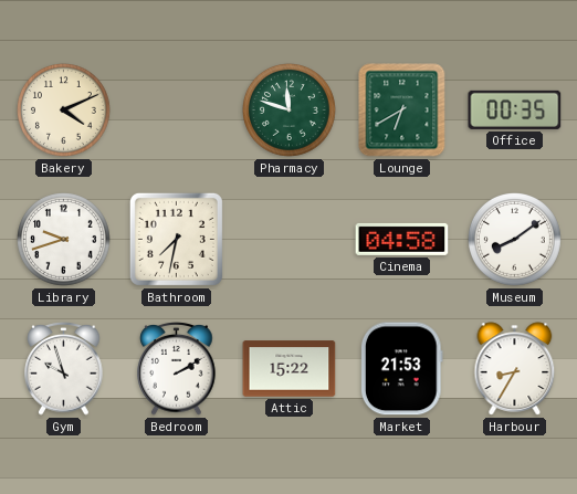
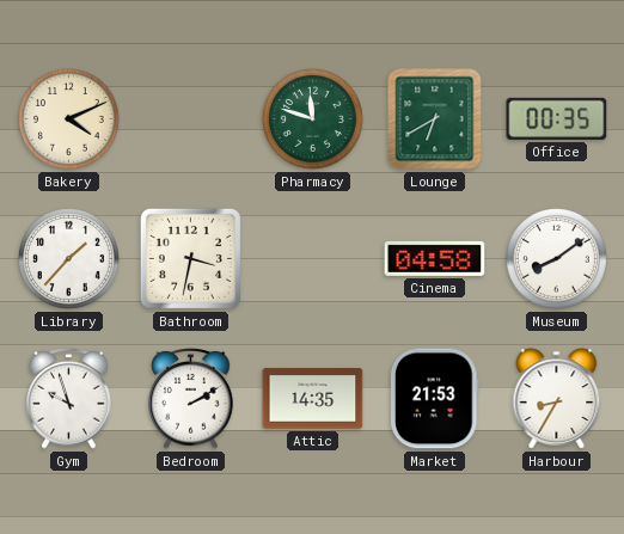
Library: 9:42 -> 1:37 (69, 259)
Bathroom: 7:32 -> 3:32 (190, 258)
Attic: 15:22 -> 14:35 (313, 399)
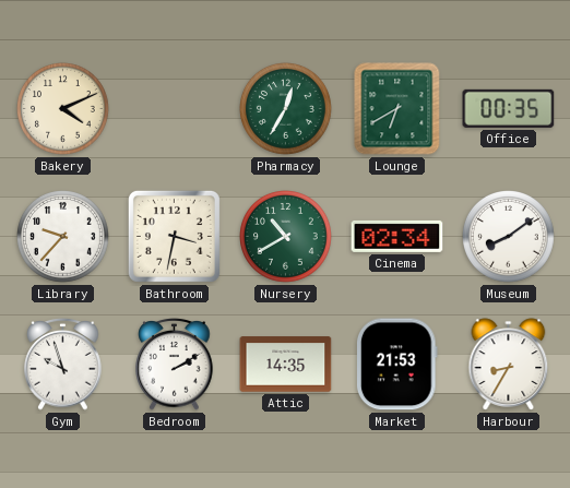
Pharmacy: 11:48 -> 12:35 (286, 109)
Library: 1:37 -> 9:37 (63, 237)
Nursery: none -> 10:40 (286, 237)
Cinema: 04:58 -> 02:34 (397, 236)
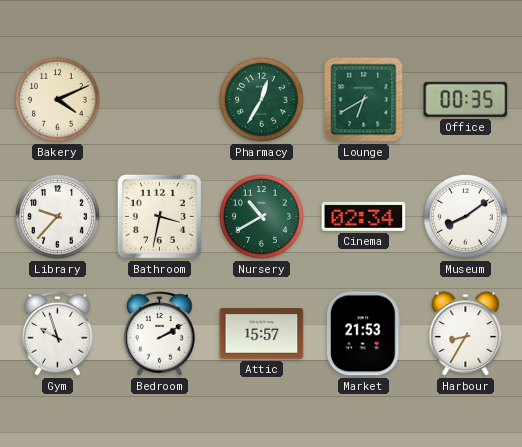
Attic: 14:35 -> 15:57 (262, 334)
